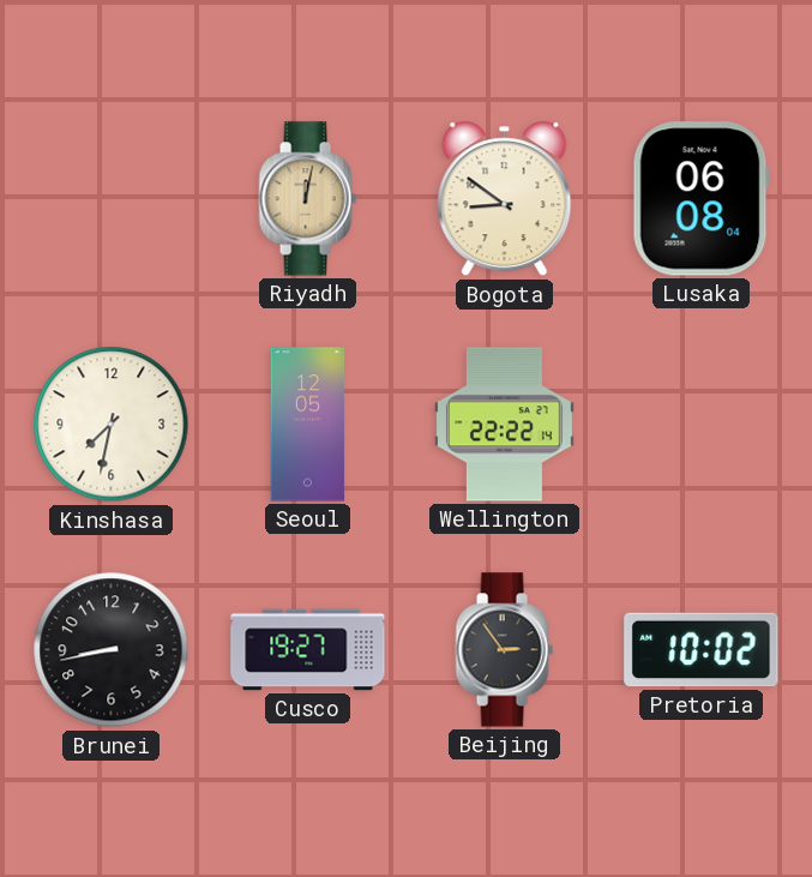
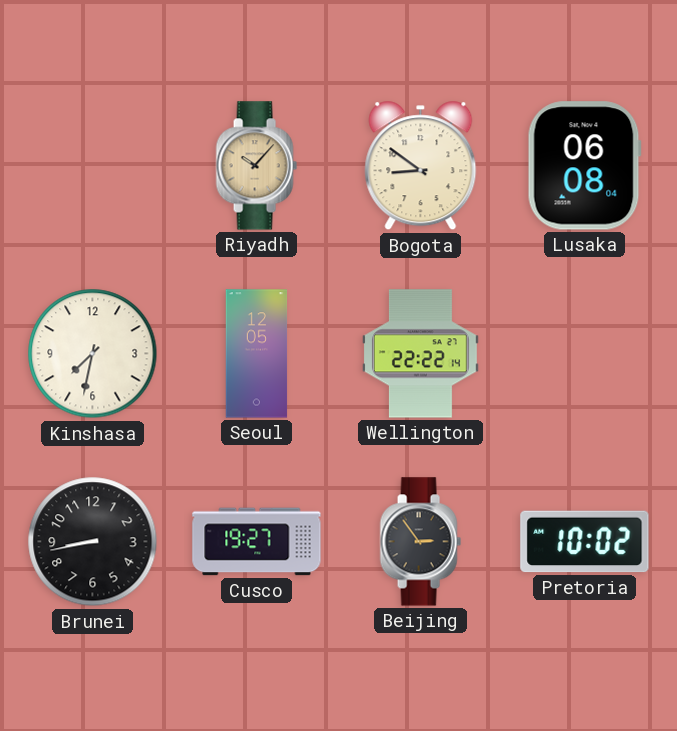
Riyadh: 12:02 -> 10:07 (256, 166)
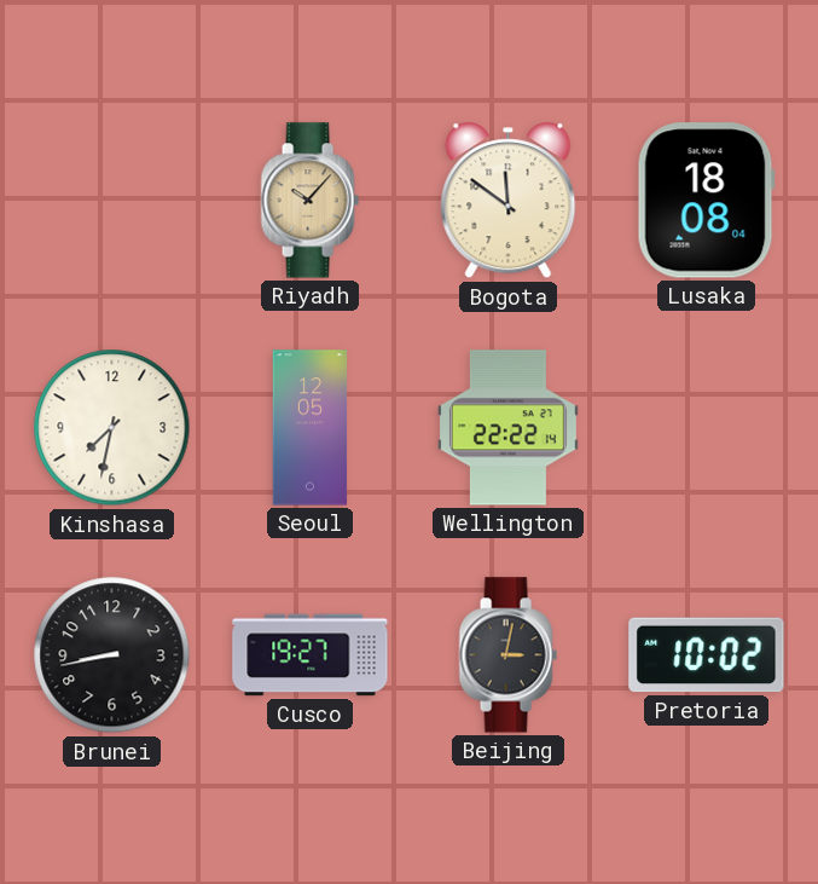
Bogota: 8:51 -> 11:51 (509, 201)
Lusaka: 06:08 -> 18:08 (706, 201)
Beijing: 2:54 -> 3:02 (507, 655)
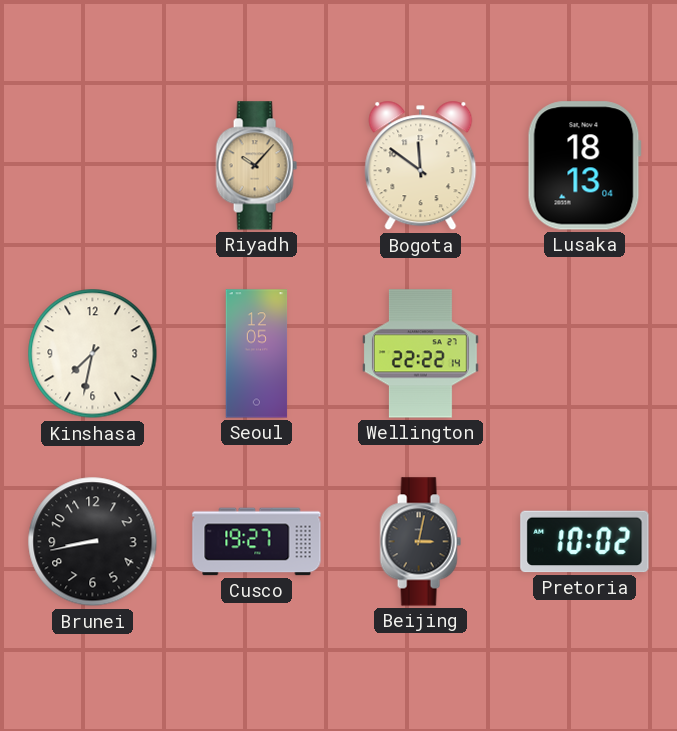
Lusaka: 18:08 -> 18:13 (584, 166)
